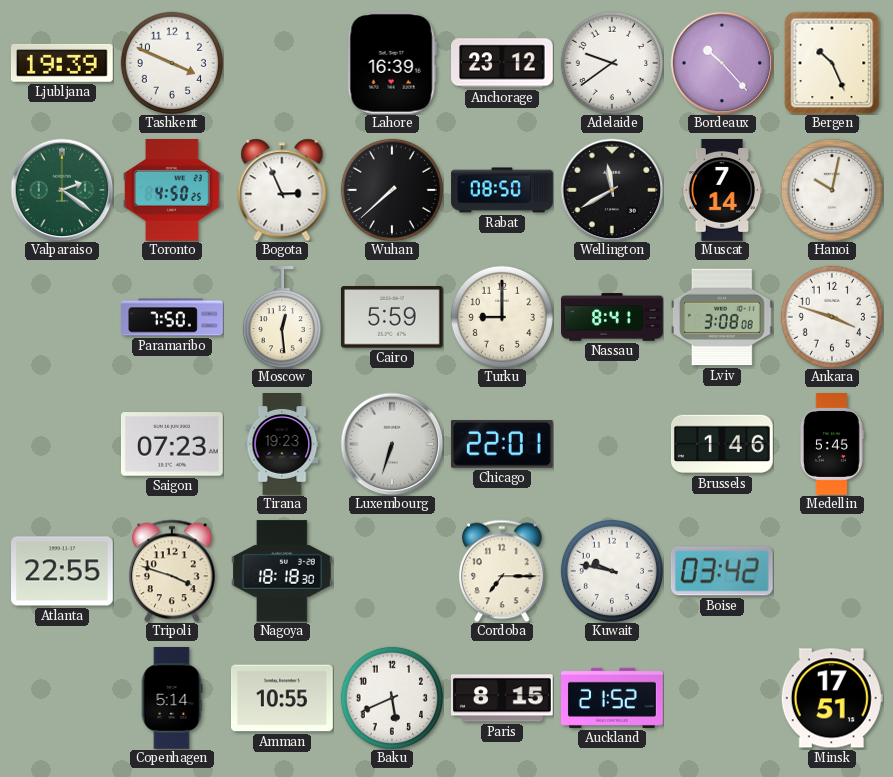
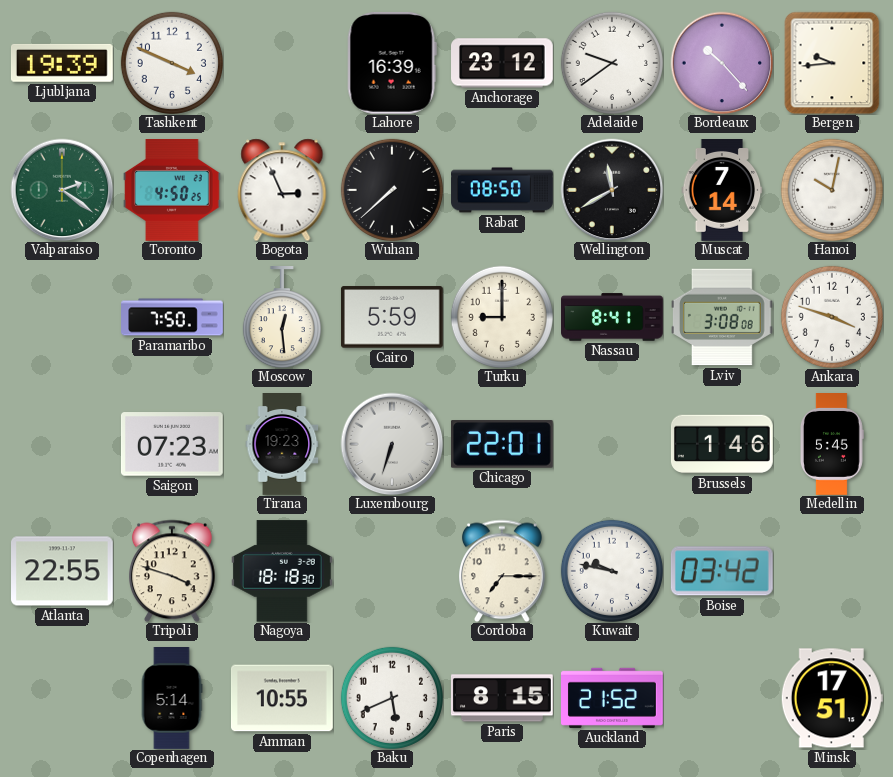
Bergen: 10:26 -> 9:44 (832, 63)
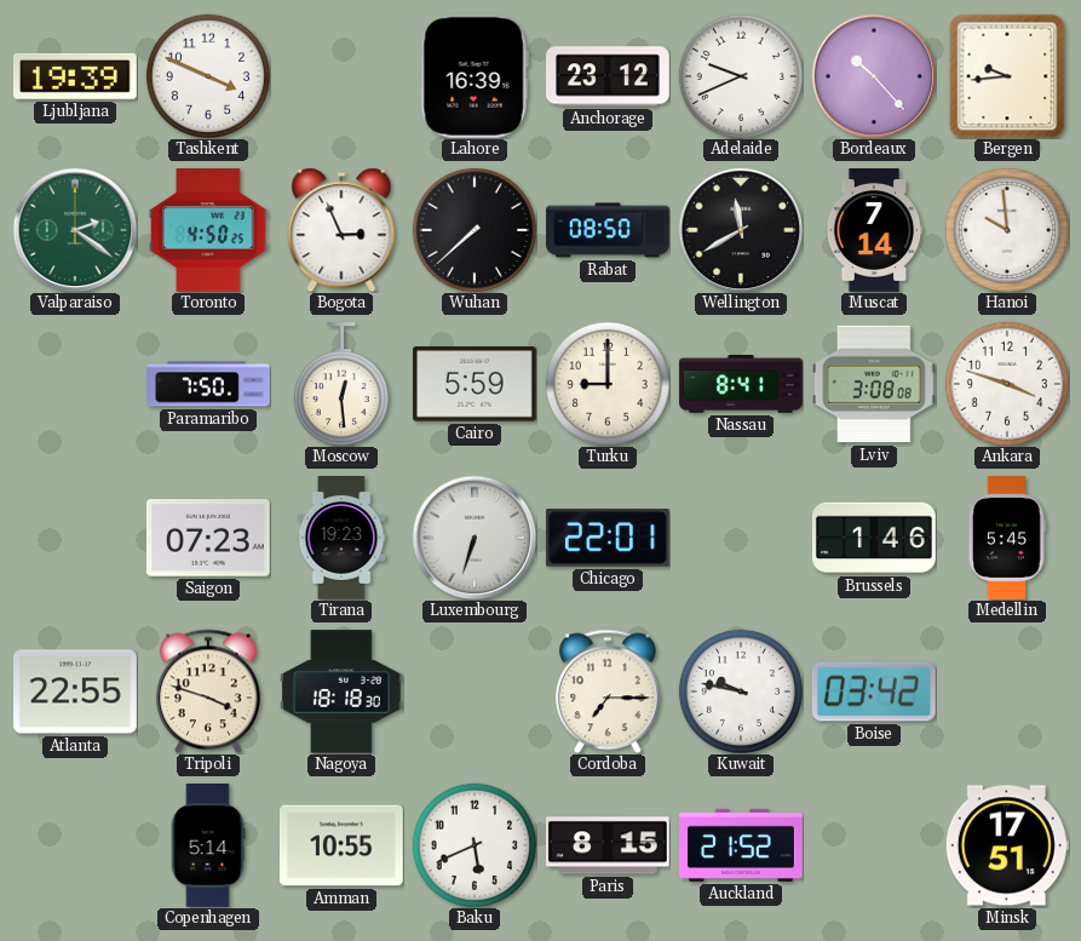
Adelaide: 9:39 -> 9:41 (741, 76)
Hanoi: 10:02 -> 9:59 (1007, 230)
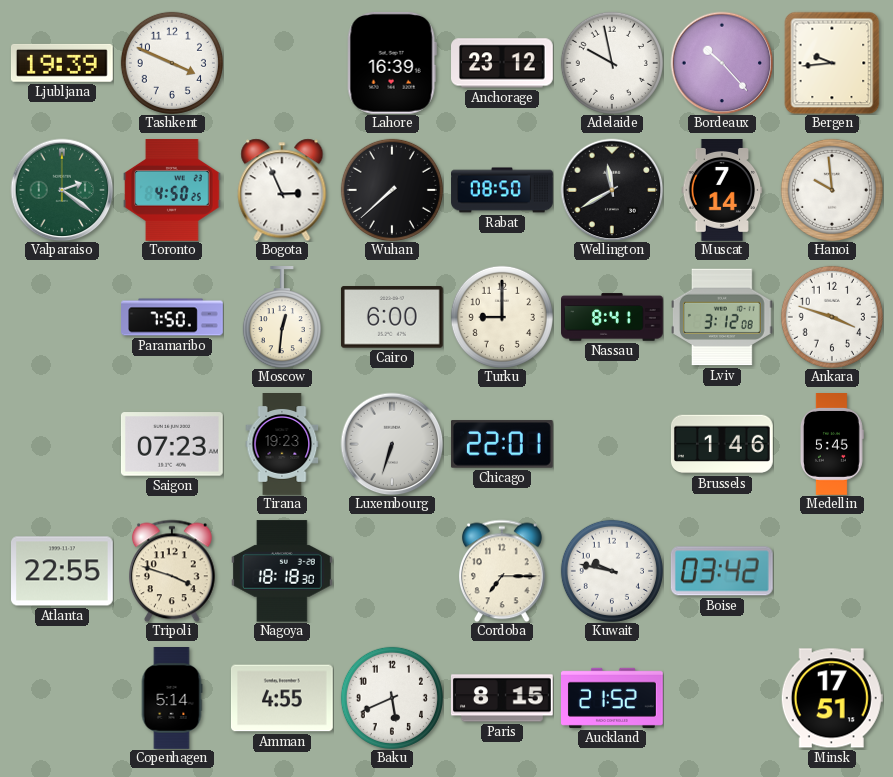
Adelaide: 9:41 -> 9:58 (612, 63)
Moscow: 12:29 -> 12:31 (282, 318)
Cairo: 5:59 -> 6:00 (392, 317)
Lviv: 3:08 -> 3:12 (723, 317)
Amman: 10:55 -> 4:55 (283, 698)
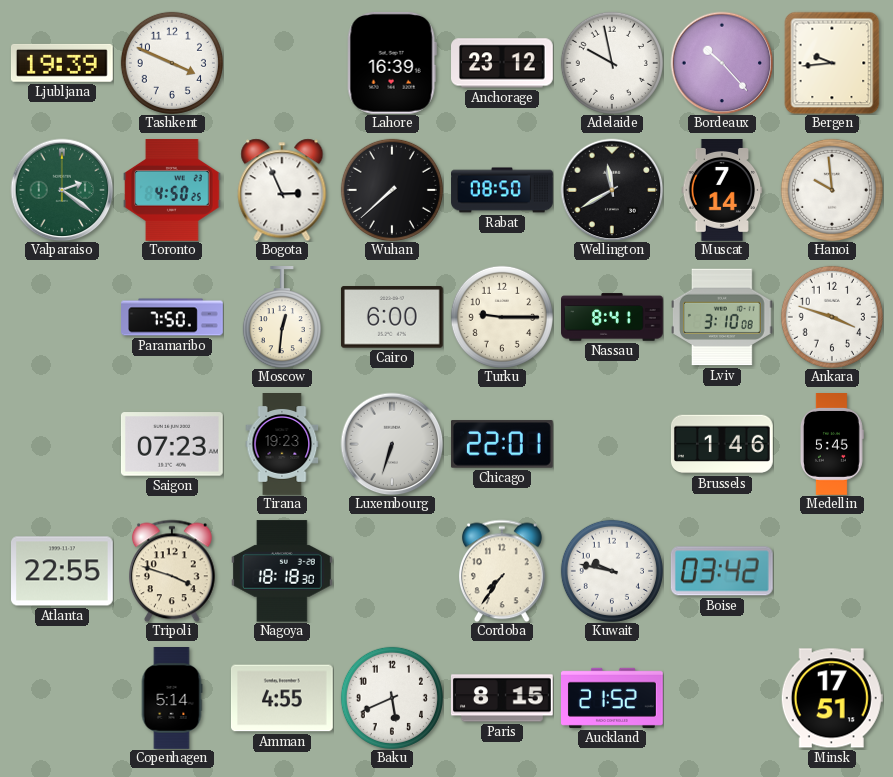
Turku: 9:00 -> 9:15 (502, 317)
Lviv: 3:12 -> 3:10 (723, 317)
Cordoba: 7:15 -> 7:36 (503, 571)
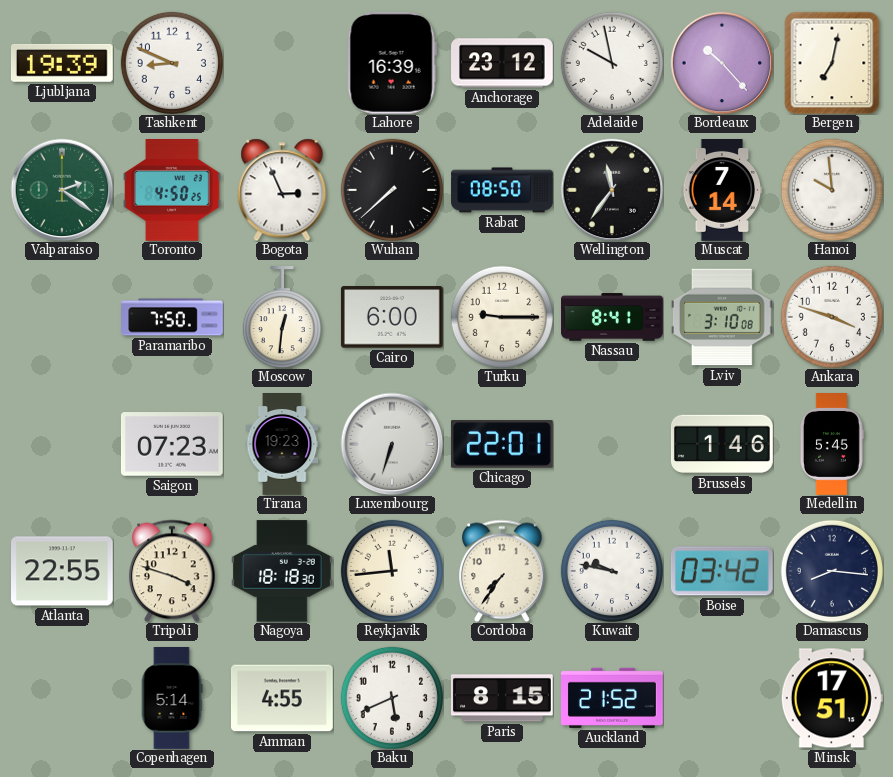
Tashkent: 3:49 -> 8:49 (172, 63)
Bergen: 9:44 -> 7:02 (832, 63)
Wellington: 11:40 -> 11:36 (612, 190)
Reykjavik: none -> 11:44 (392, 571)
Damascus: none -> 8:16 (832, 571)
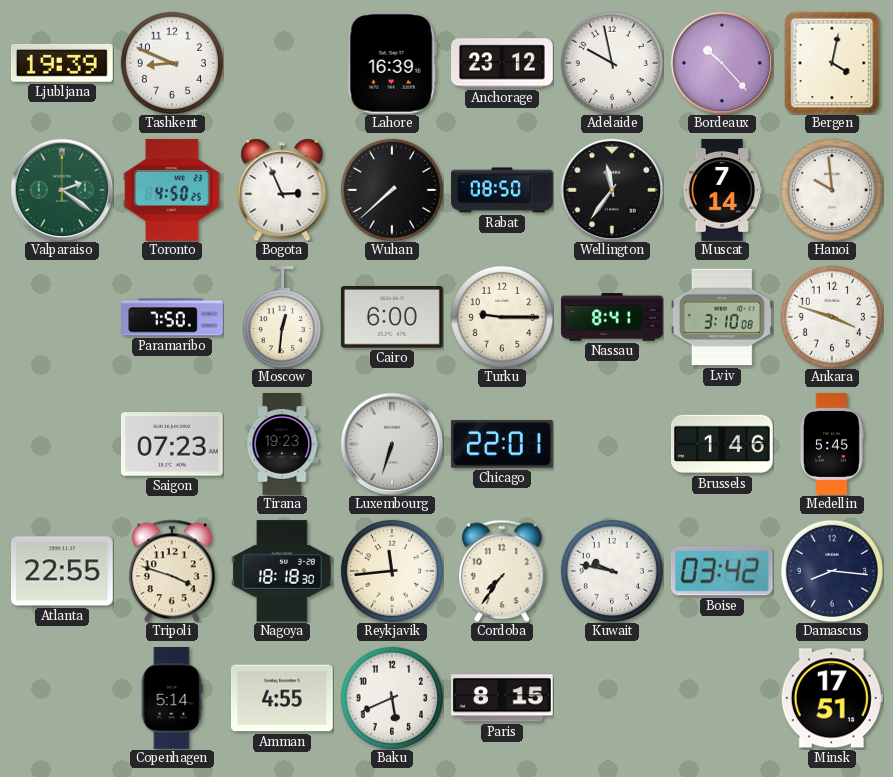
Bergen: 7:02 -> 4:02 (832, 63)
Auckland: 21:52 -> none (613, 698)
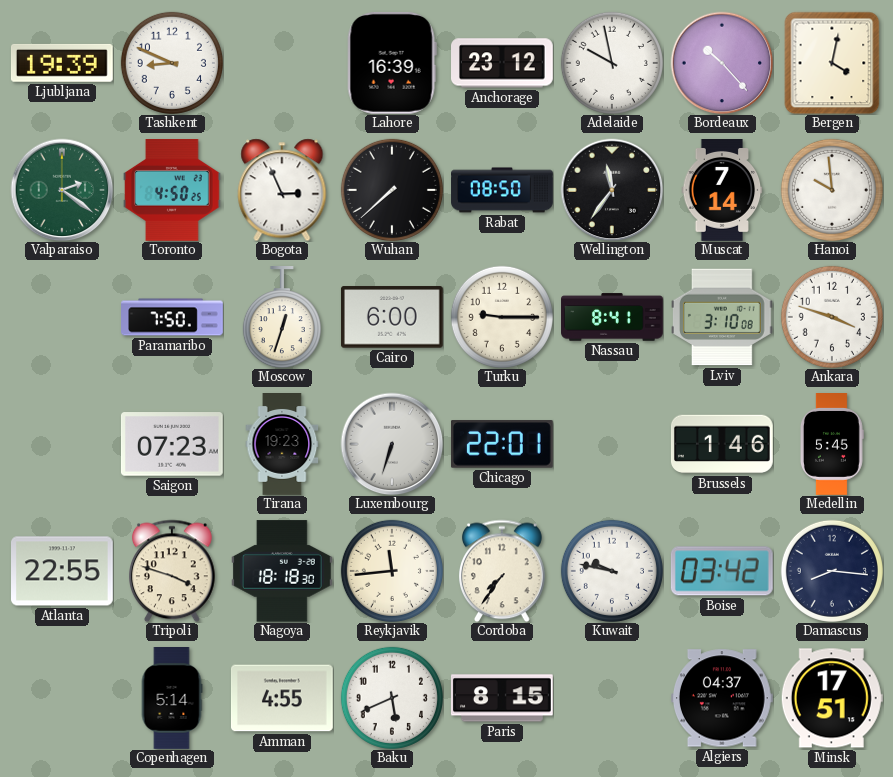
Moscow: 12:31 -> 12:33 (282, 318)
Algiers: none -> 04:37 (722, 698)
